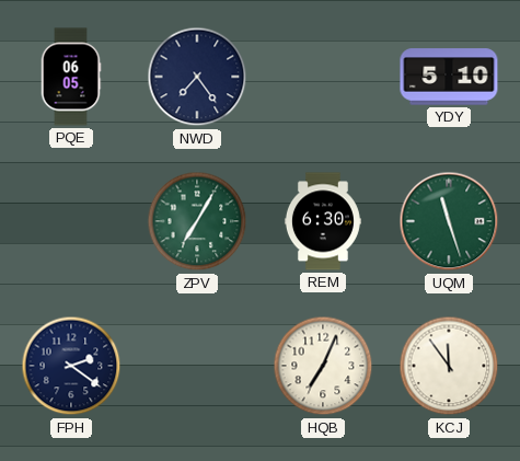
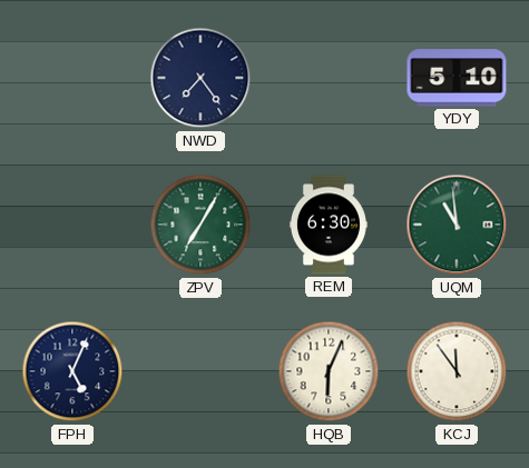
PQE: 06:05 -> none (71, 77)
UQM: 11:27 -> 10:59 (457, 225)
FPH: 2:21 -> 5:04 (72, 371)
HQB: 7:04 -> 6:04 (329, 371)
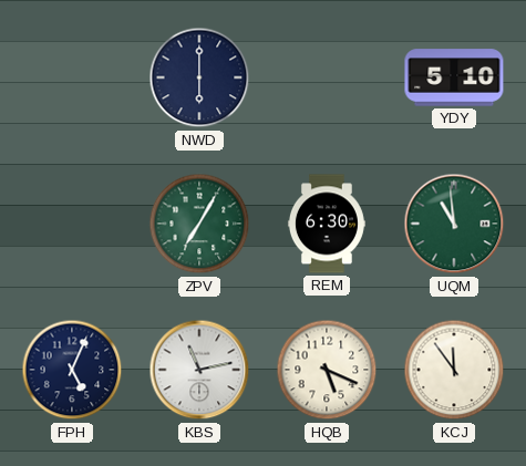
NWD: 7:24 -> 6:00 (199, 77)
KBS: none -> 11:13 (199, 370)
HQB: 6:04 -> 5:19 (327, 370)
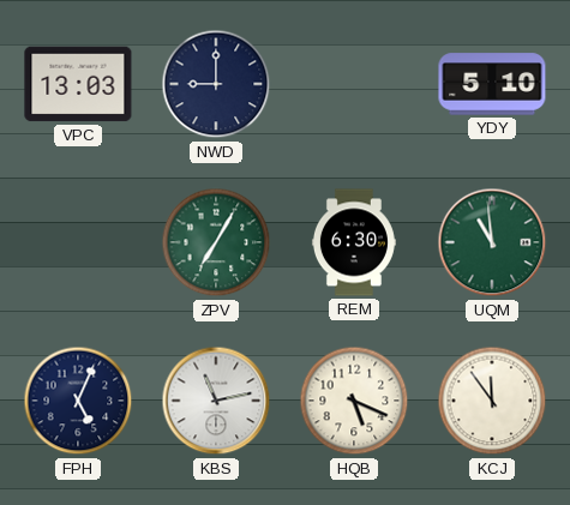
VPC: none -> 13:03 (78, 84)
NWD: 6:00 -> 9:00 (216, 84)
